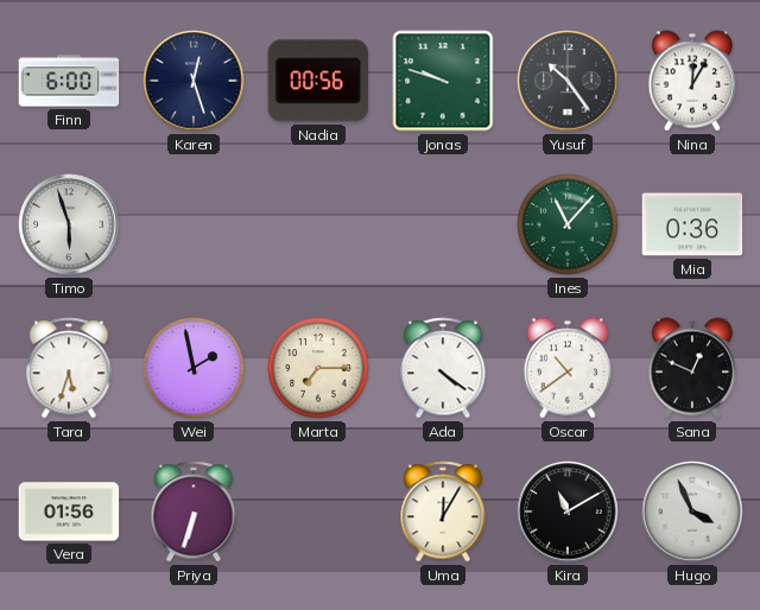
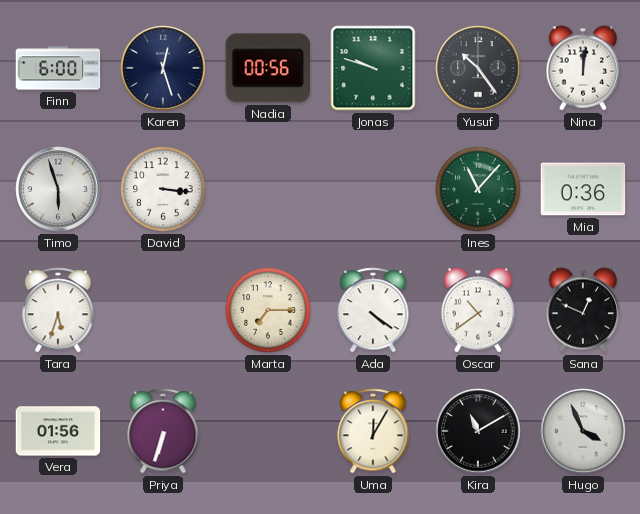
Nina: 12:05 -> 12:01 (583, 68)
David: none -> 3:16 (163, 189)
Wei: 1:58 -> none (194, 368)
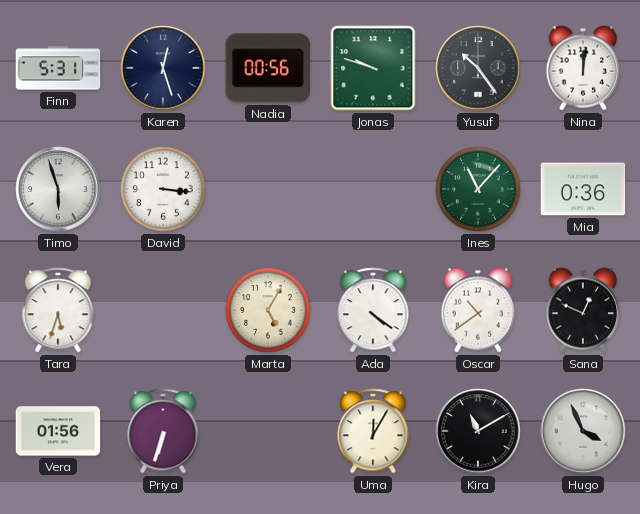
Finn: 6:00 -> 5:31 (58, 68)
Marta: 7:15 -> 5:05 (268, 310)
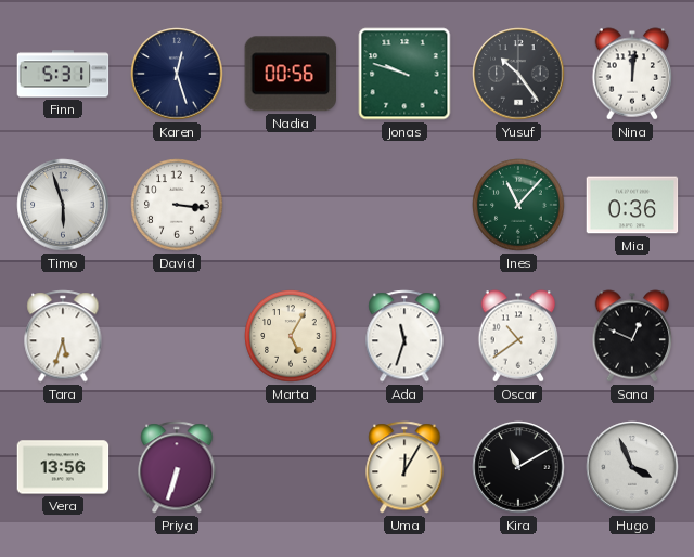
Ada: 4:21 -> 11:33 (404, 336)
Vera: 01:56 -> 13:56 (63, 467)
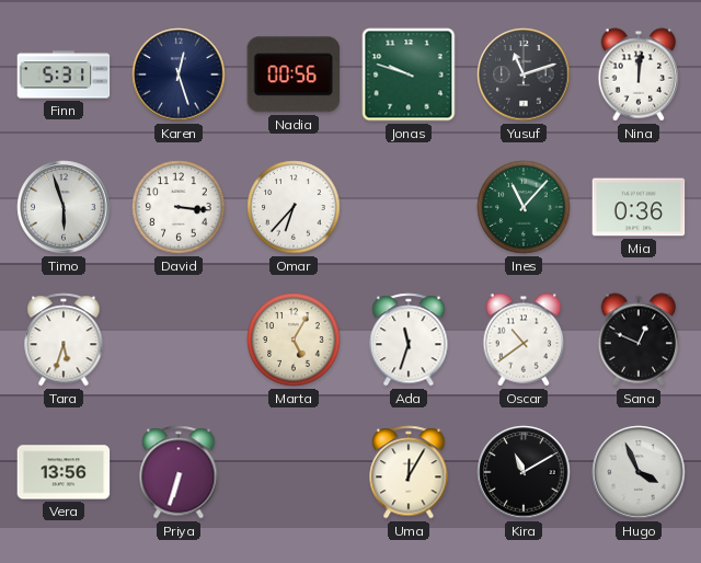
Yusuf: 10:24 -> 11:12 (524, 74)
Omar: none -> 6:37 (294, 207)
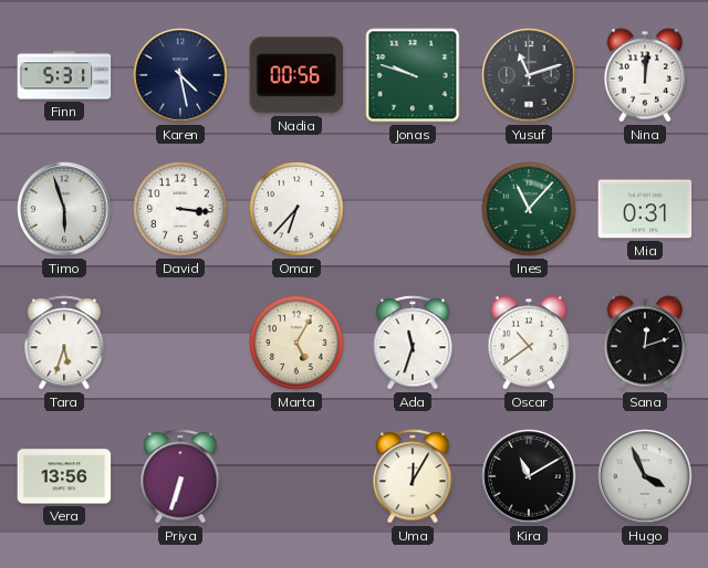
Karen: 12:27 -> 4:28 (180, 75)
Mia: 0:36 -> 0:31 (645, 209)
Sana: 12:49 -> 12:12 (645, 343)
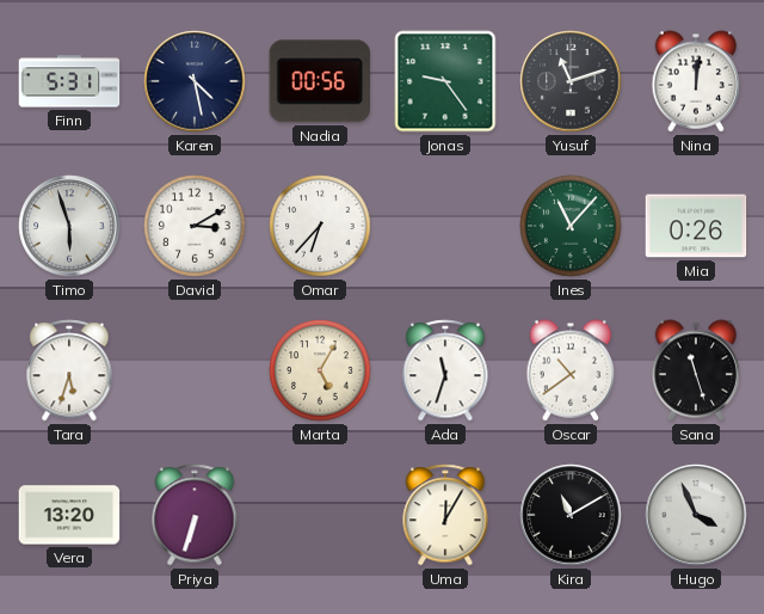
Jonas: 9:48 -> 9:24 (445, 81)
David: 3:16 -> 3:10 (195, 226)
Mia: 0:31 -> 0:26 (696, 226)
Sana: 12:12 -> 11:27 (696, 370)
Vera: 13:56 -> 13:20 (69, 515)
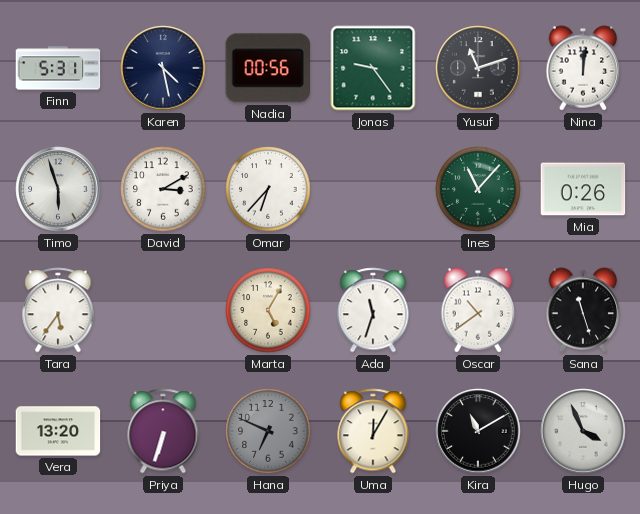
Tara: 5:33 -> 5:36 (58, 310)
Hana: none -> 6:49 (268, 431)
